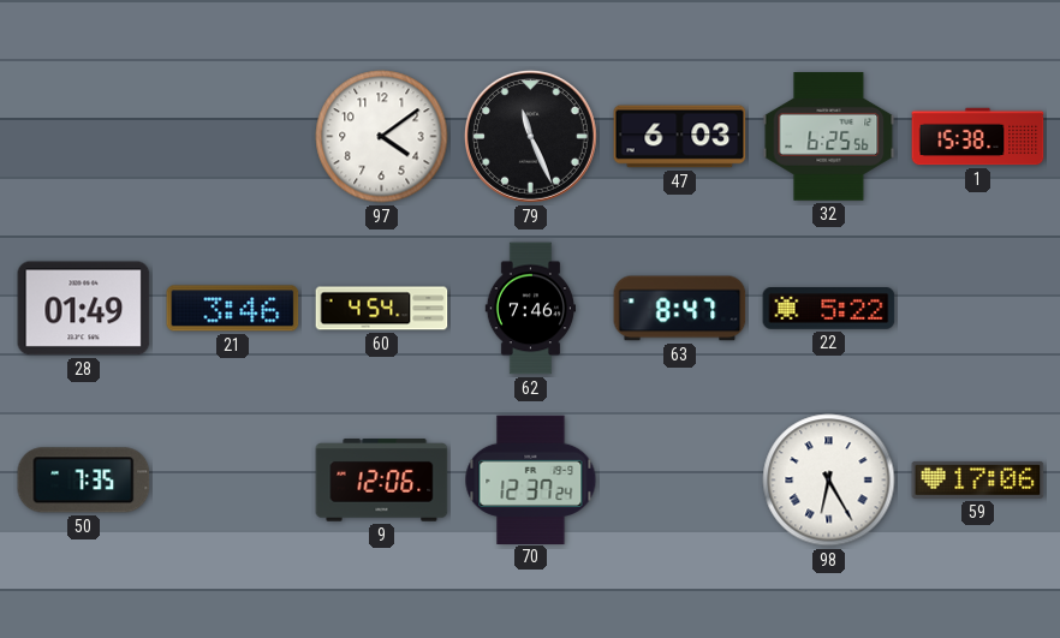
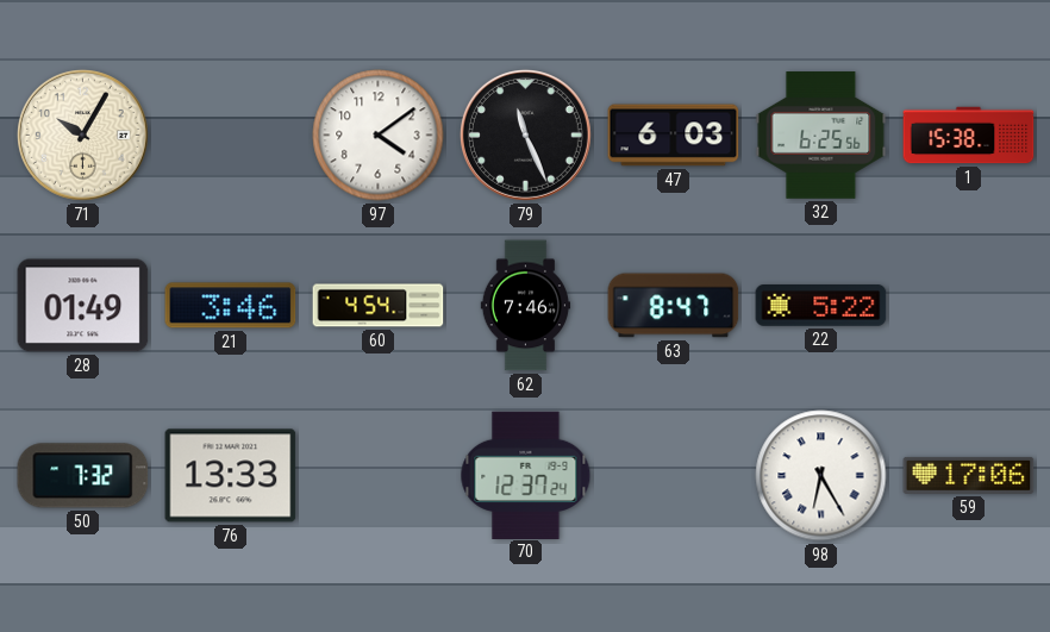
71: none -> 10:05 (82, 134)
50: 7:35 -> 7:32 (83, 476)
76: none -> 13:33 (231, 476)
9: 12:06 -> none (382, 481)
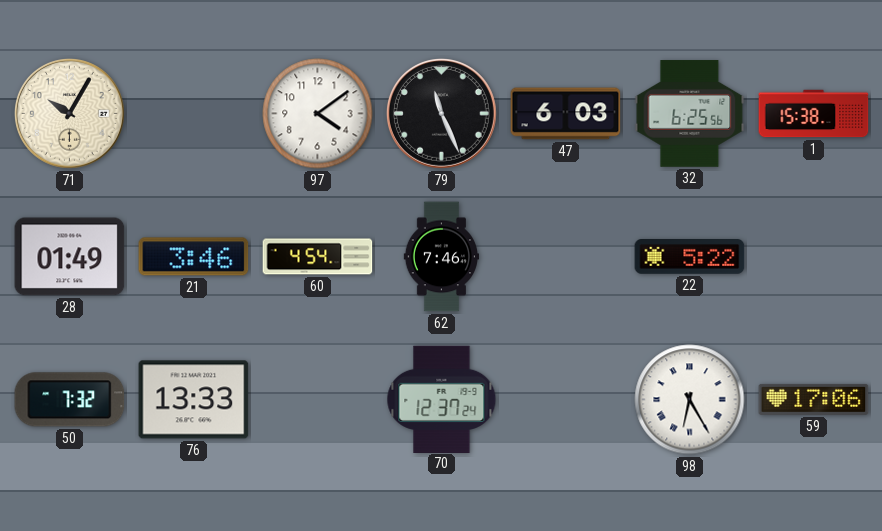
63: 8:47 -> none (674, 306)
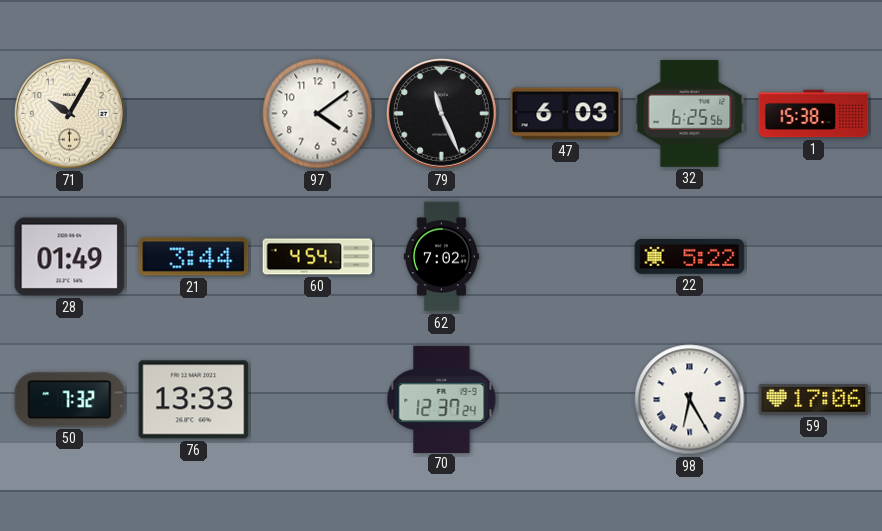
21: 3:46 -> 3:44 (194, 257)
62: 7:46 -> 7:02 (441, 257)
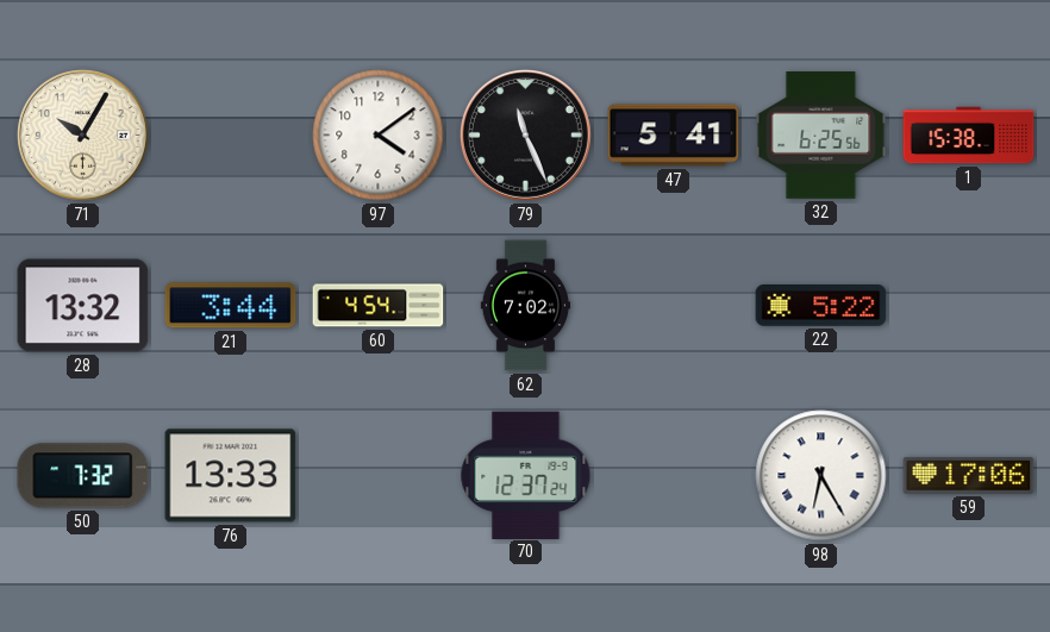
47: 6:03 -> 5:41 (674, 136)
28: 01:49 -> 13:32 (83, 306)
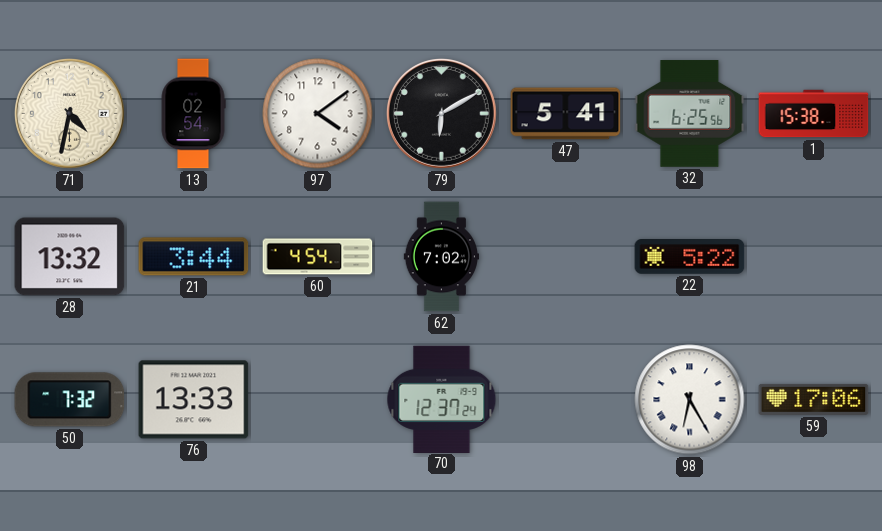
71: 10:05 -> 4:32 (69, 113)
13: none -> 02:54 (193, 114)
79: 11:26 -> 6:10 (441, 113)
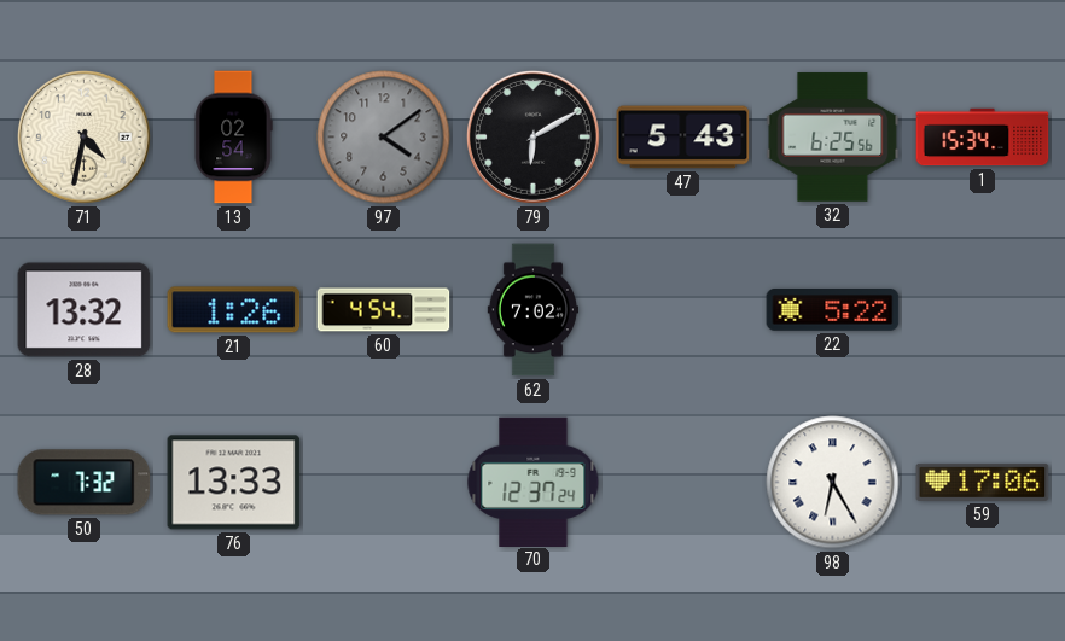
97 dial: white -> grey (384, 138)
47: 5:41 -> 5:43 (683, 138)
1: 15:38 -> 15:34 (983, 138)
21: 3:44 -> 1:26 (234, 310)
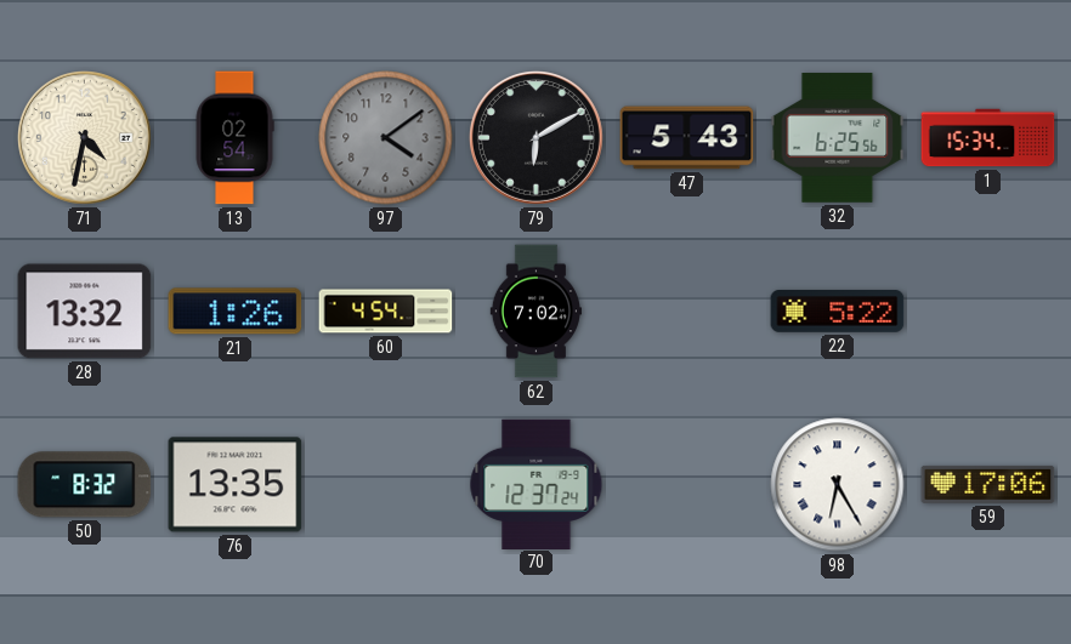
50: 7:32 -> 8:32 (85, 485)
76: 13:33 -> 13:35 (236, 485)
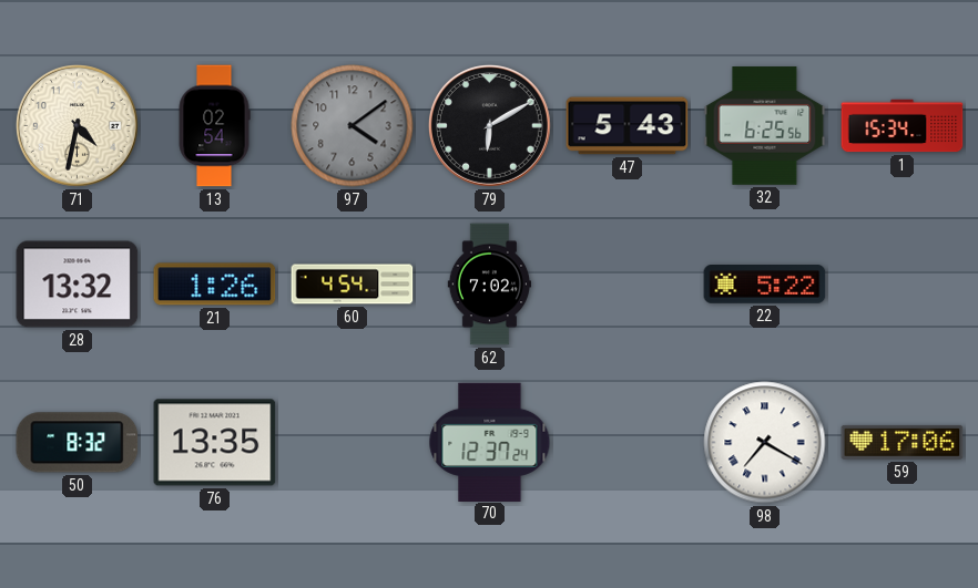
98: 6:25 -> 7:20 (765, 443)
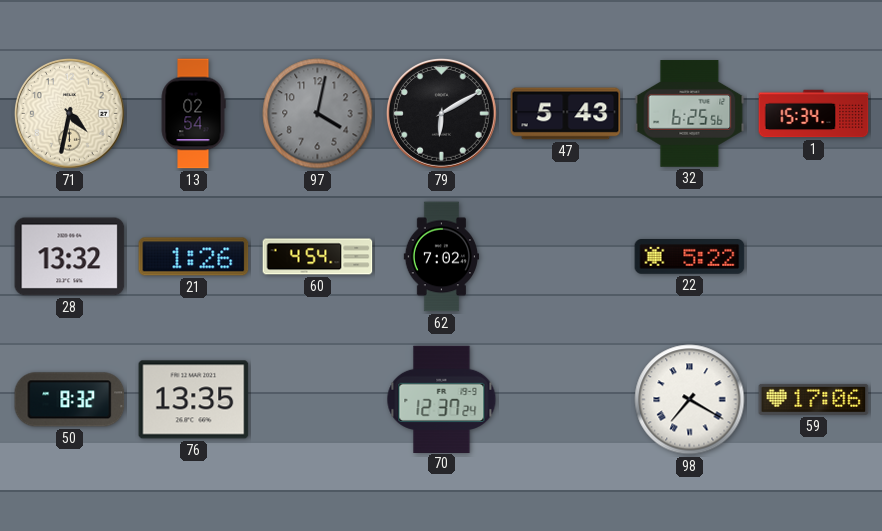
97: 4:09 -> 4:02 (318, 114)
